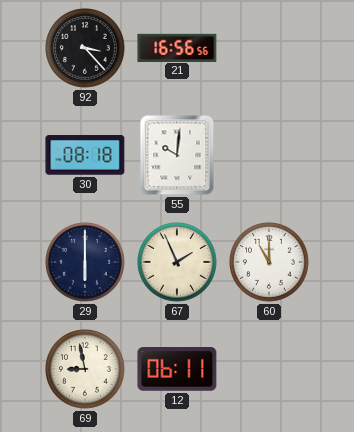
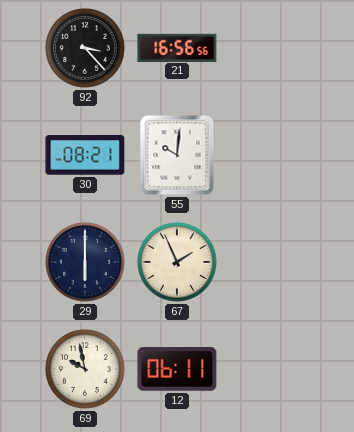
30: 08:18 -> 08:21 (85, 155)
60: 11:00 -> none (270, 263)
69: 8:58 -> 9:58 (86, 370)
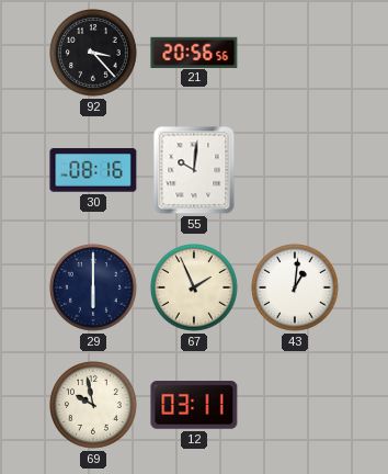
21: 16:56 -> 20:56 (194, 52)
30: 08:21 -> 08:16 (93, 170)
43: none -> 1:01 (296, 289)
12: 06:11 -> 03:11 (194, 405)
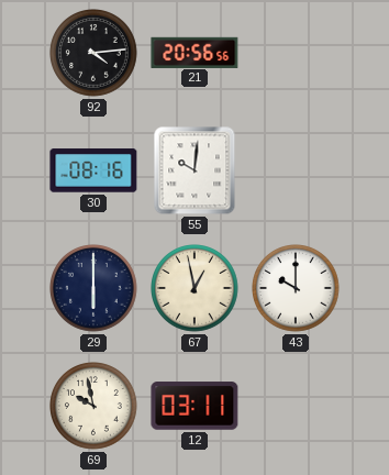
92: 3:23 -> 4:14 (95, 54)
67: 1:56 -> 12:58 (196, 289)
43: 1:01 -> 10:00 (297, 289)
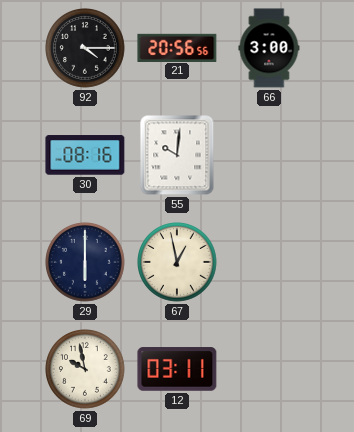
92: 4:14 -> 4:15 (86, 49)
66: none -> 3:00 (269, 48)
43: 10:00 -> none (297, 289)
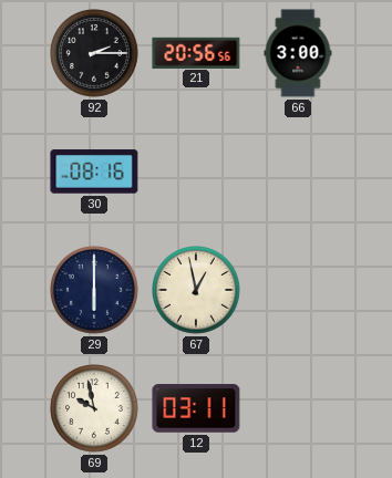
92: 4:15 -> 2:15 (95, 54)
55: 10:01 -> none (177, 155)
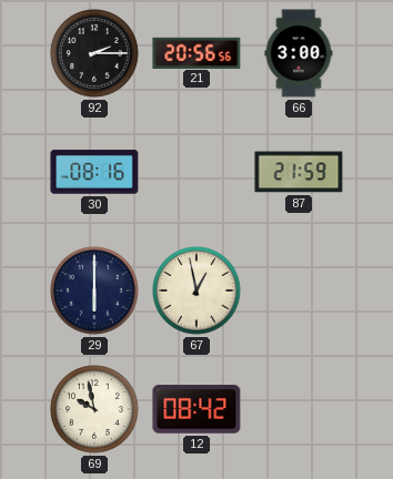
87: none -> 21:59 (299, 172)
12: 03:11 -> 08:42 (196, 409)
